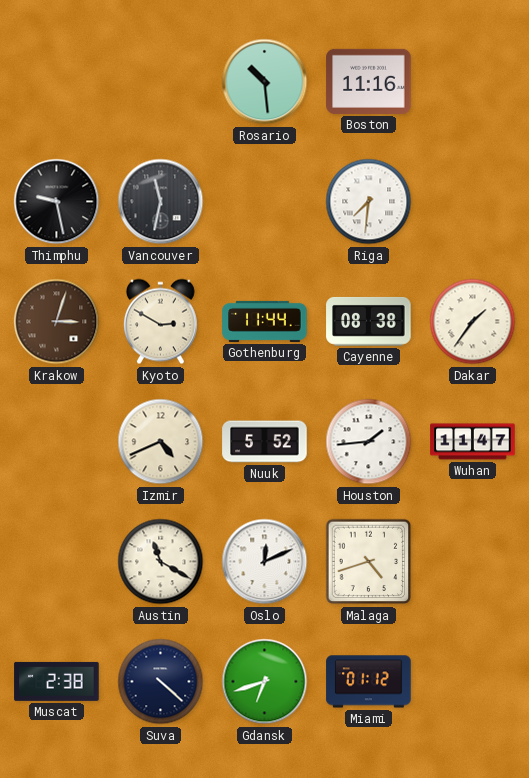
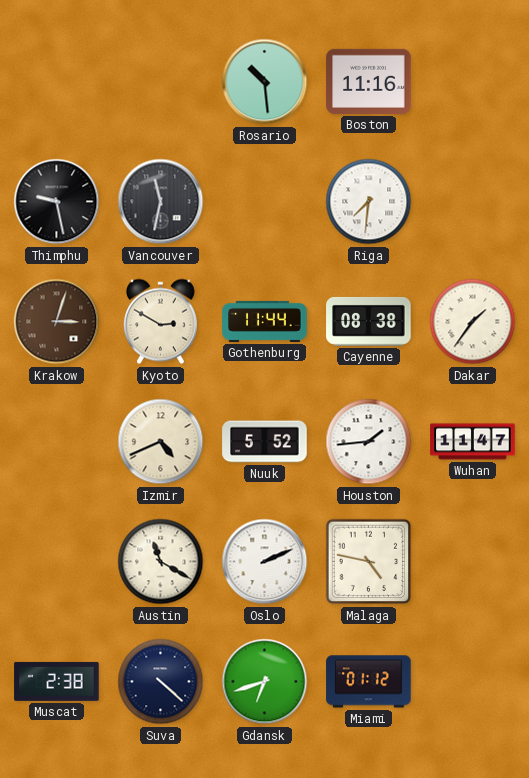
Oslo: 12:11 -> 2:11 (265, 562)
Malaga: 4:42 -> 4:47 (369, 562)
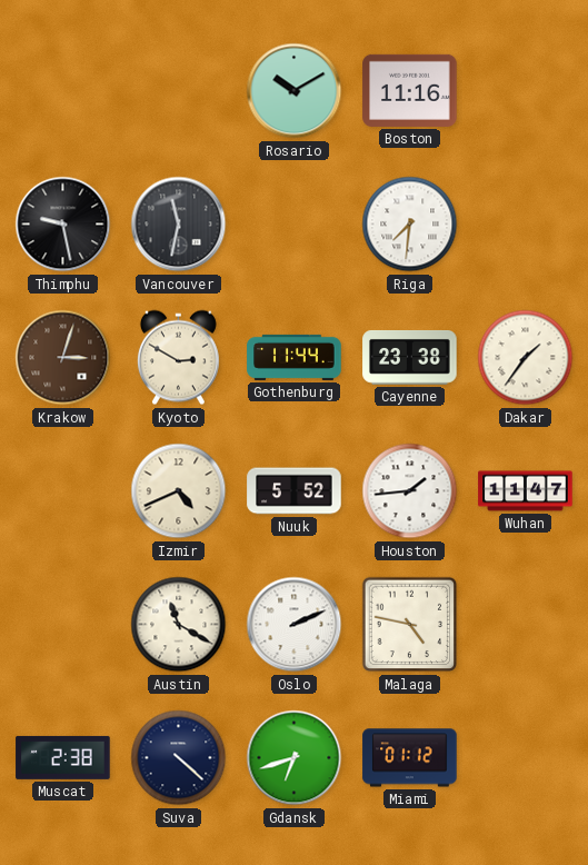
Rosario: 10:29 -> 10:10 (295, 91)
Cayenne: 08:38 -> 23:38 (410, 357)
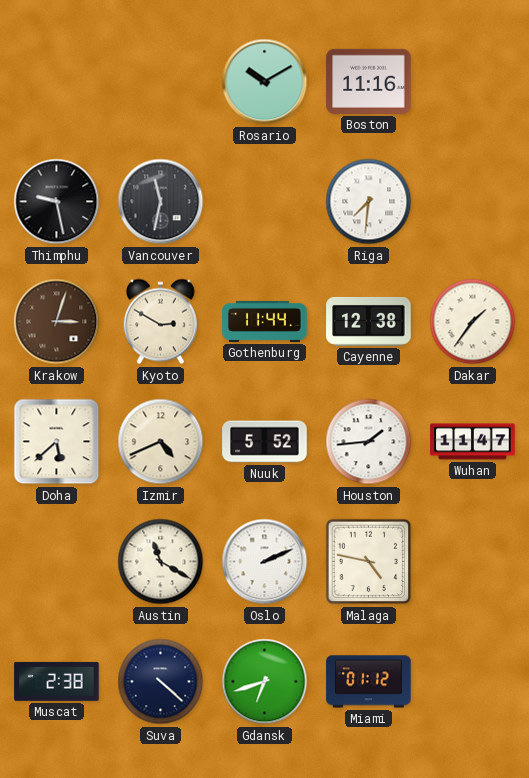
Cayenne: 23:38 -> 12:38 (369, 321)
Doha: none -> 5:38 (57, 442)
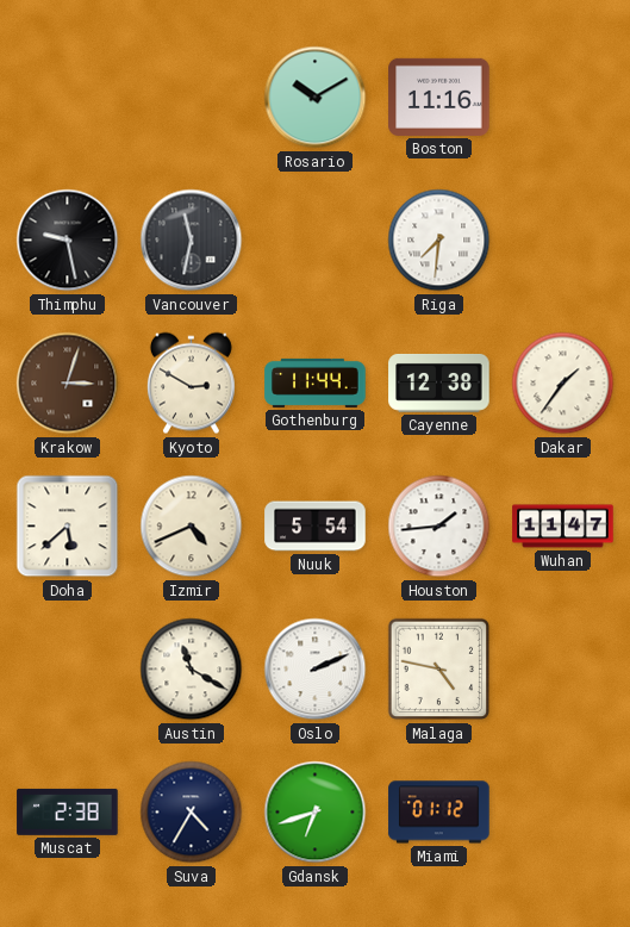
Nuuk: 5:52 -> 5:54 (316, 527)
Suva: 4:22 -> 4:35 (192, 813)
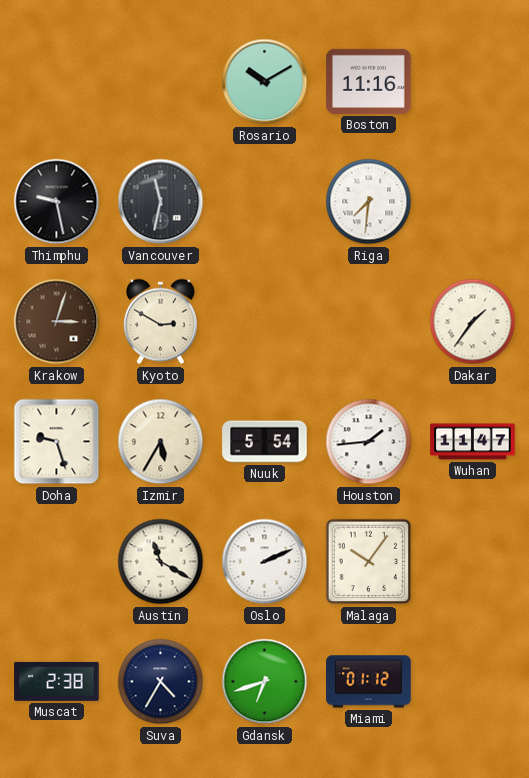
Gothenburg: 11:44 -> none (316, 382)
Cayenne: 12:38 -> none (439, 382)
Doha: 5:38 -> 9:27 (57, 442)
Izmir: 4:41 -> 5:35 (161, 442)
Malaga: 4:47 -> 10:06 (369, 562)
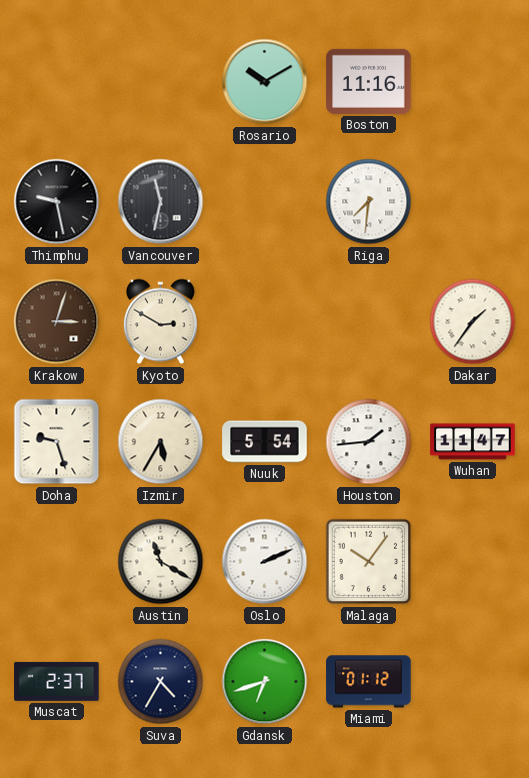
Muscat: 2:38 -> 2:37 (57, 681)
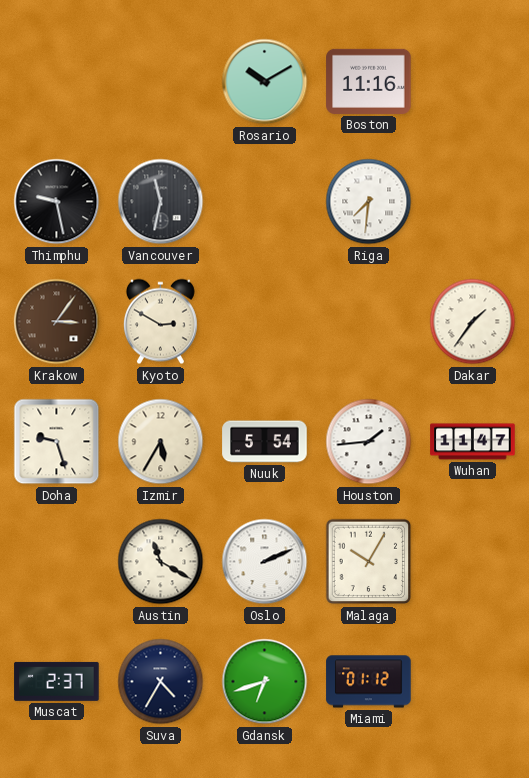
Krakow: 3:03 -> 3:06 (57, 322)
Malaga: 10:06 -> 10:05 (369, 562)
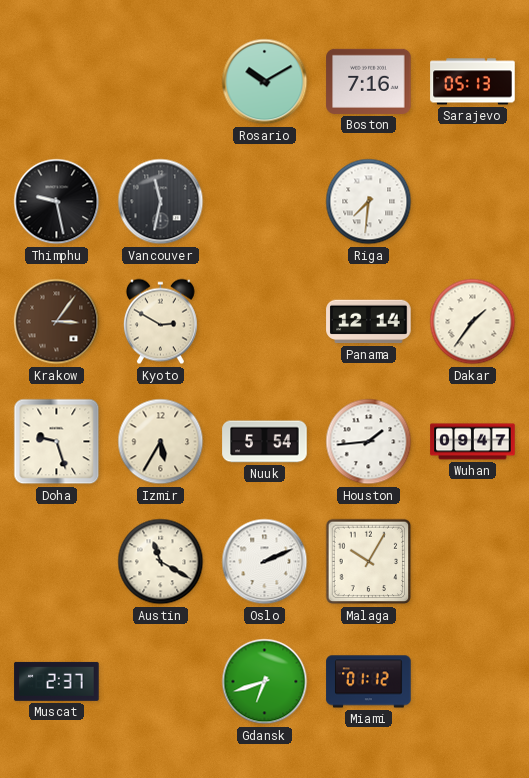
Boston: 11:16 -> 7:16 (369, 81)
Sarajevo: none -> 05:13 (473, 82)
Panama: none -> 12:14 (369, 322)
Wuhan: 11:47 -> 09:47 (473, 442)
Suva: 4:35 -> none (161, 682)
